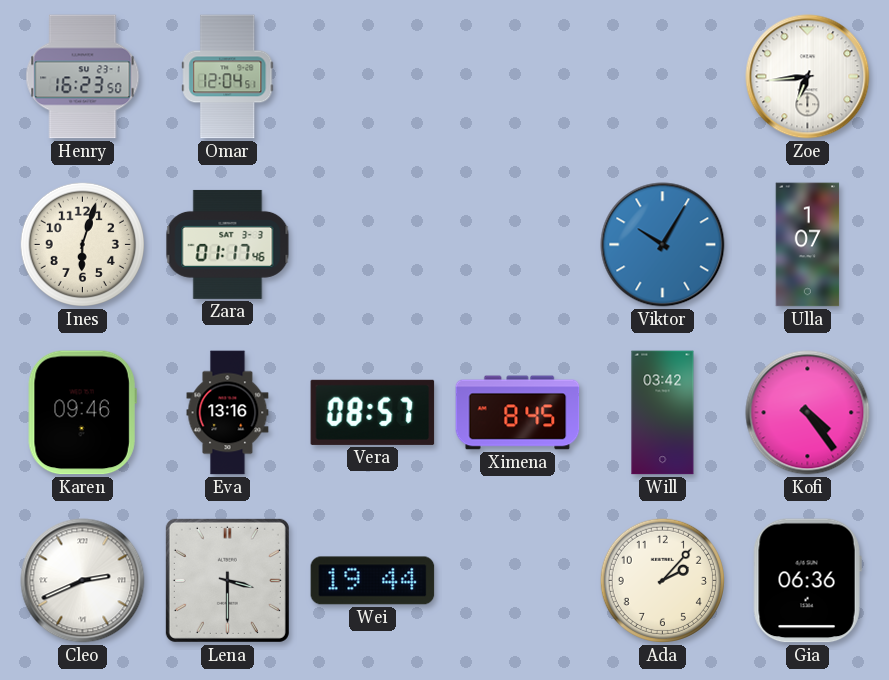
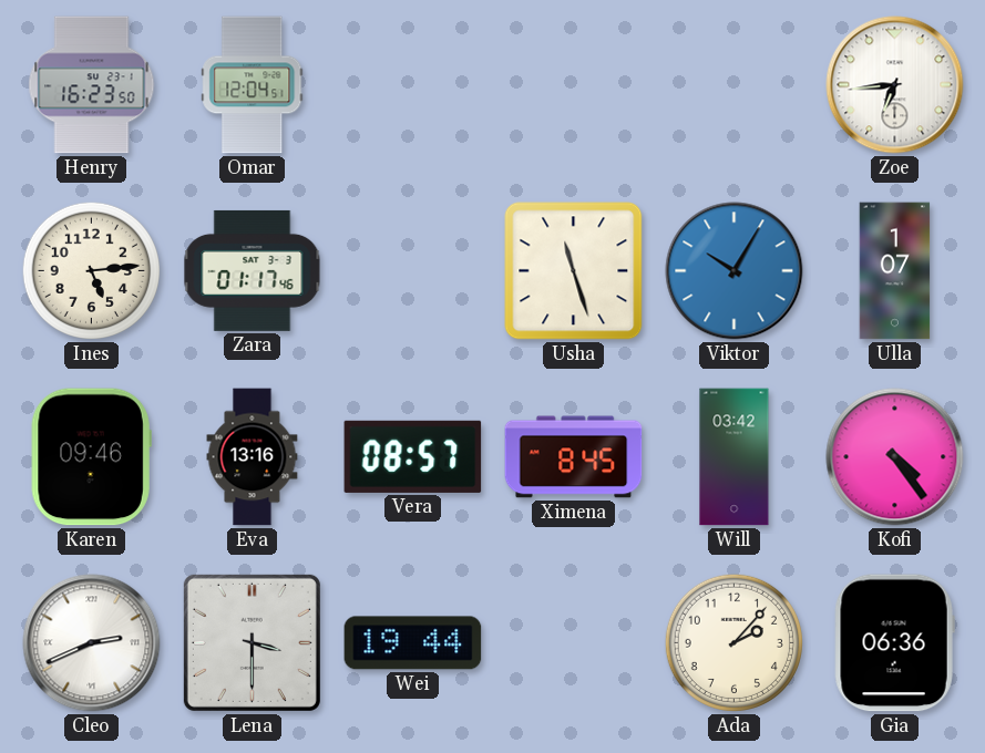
Ines: 6:03 -> 5:14 (91, 270)
Usha: none -> 11:27 (574, 271)
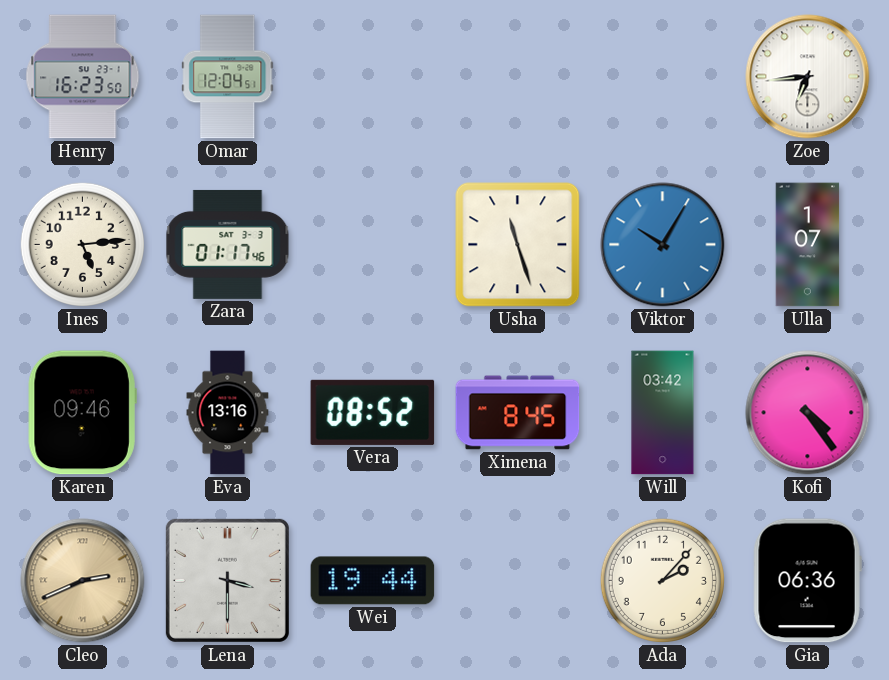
Vera: 08:57 -> 08:52 (373, 412)
Cleo dial: white -> champagne (83, 581)
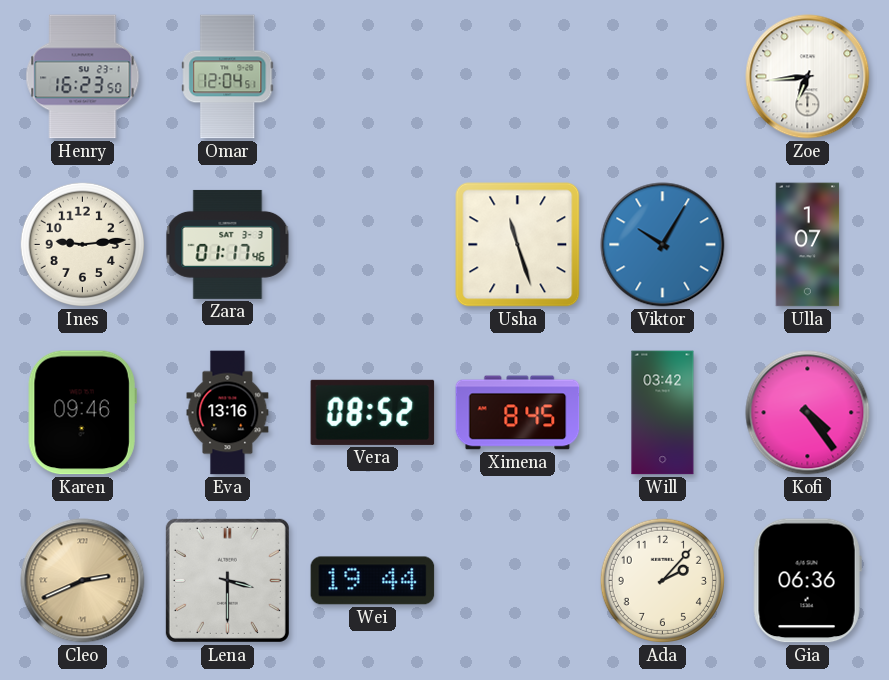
Ines: 5:14 -> 9:14 (82, 244)
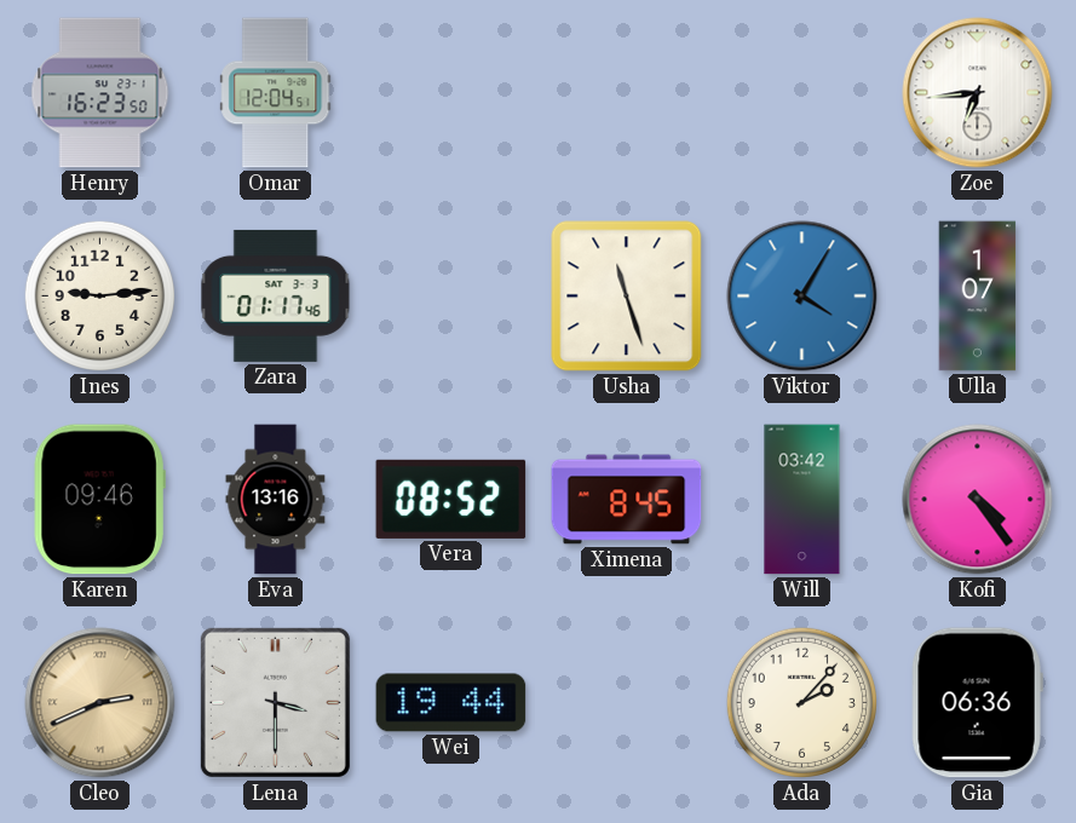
Viktor: 10:05 -> 4:05 (802, 297)
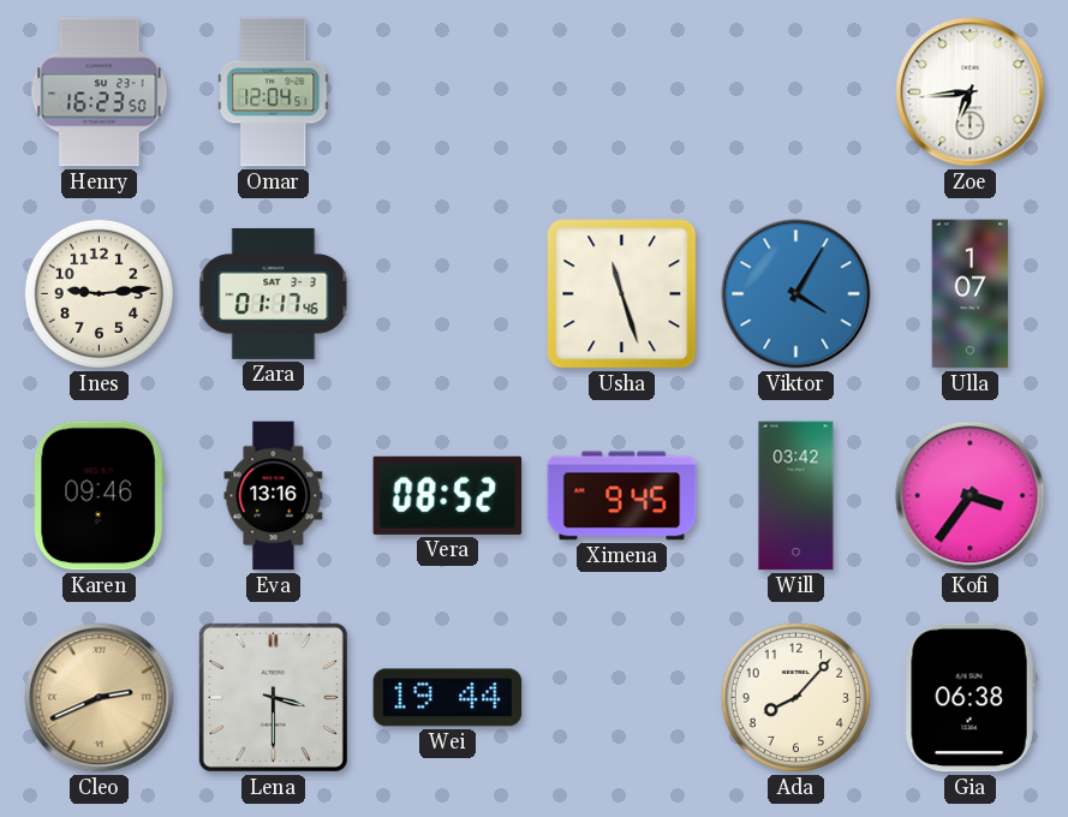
Ximena: 8:45 -> 9:45 (622, 496)
Kofi: 4:24 -> 3:36 (971, 496)
Ada: 2:07 -> 8:07 (795, 697)
Gia: 06:36 -> 06:38 (969, 698)
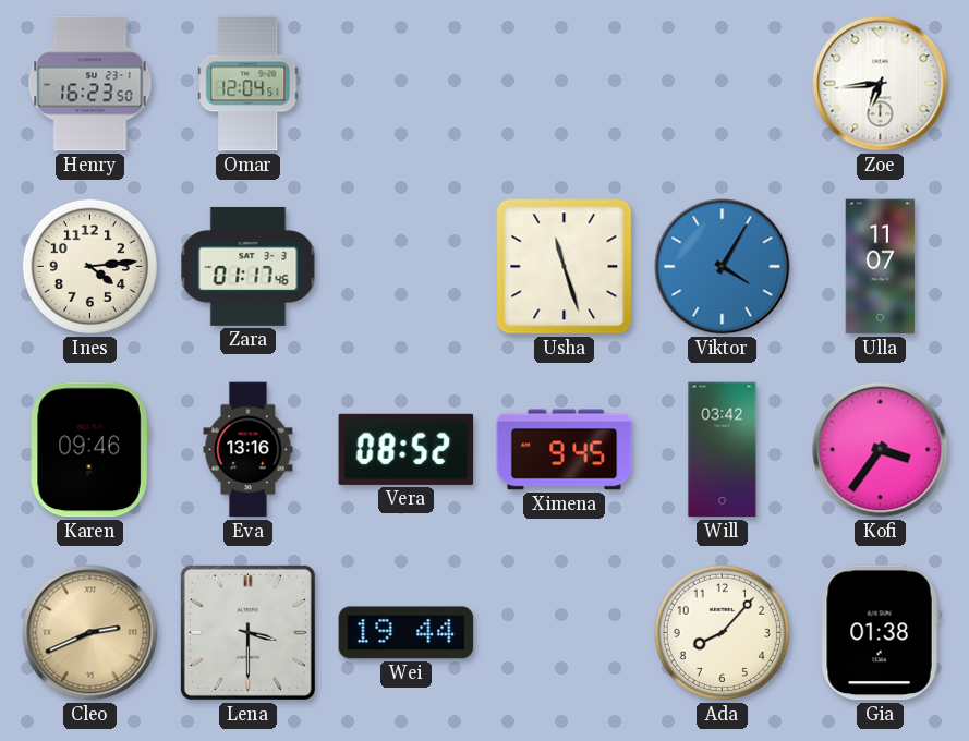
Ines: 9:14 -> 4:14 (89, 266)
Ulla: 1:07 -> 11:07 (881, 267)
Gia: 06:38 -> 01:38 (880, 633)
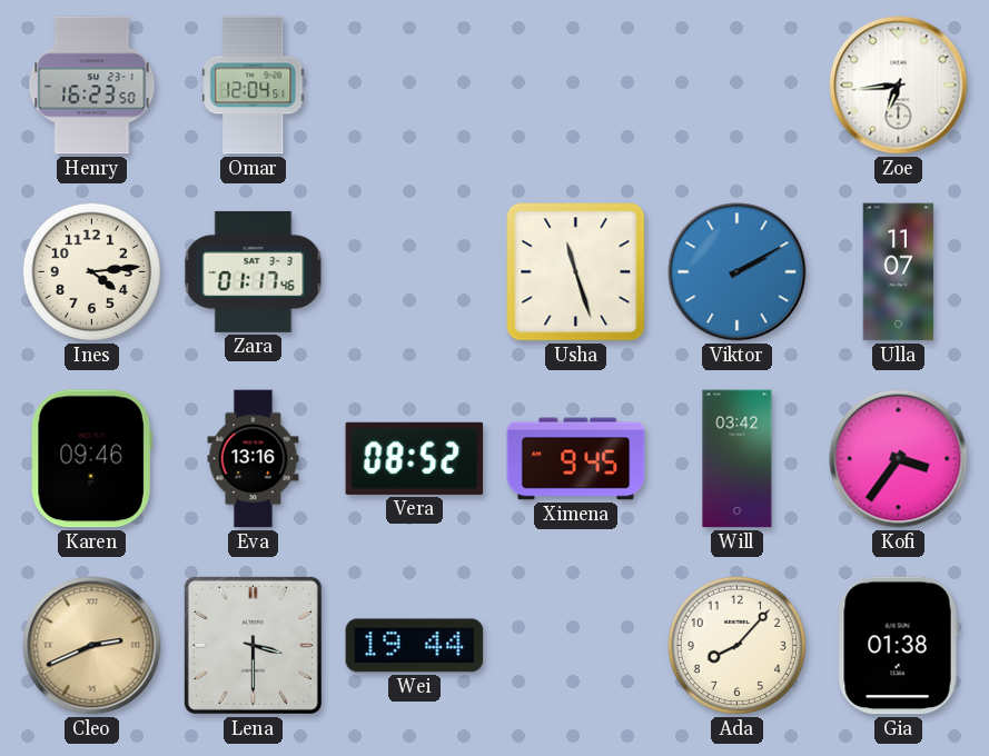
Viktor: 4:05 -> 2:10 (738, 272)
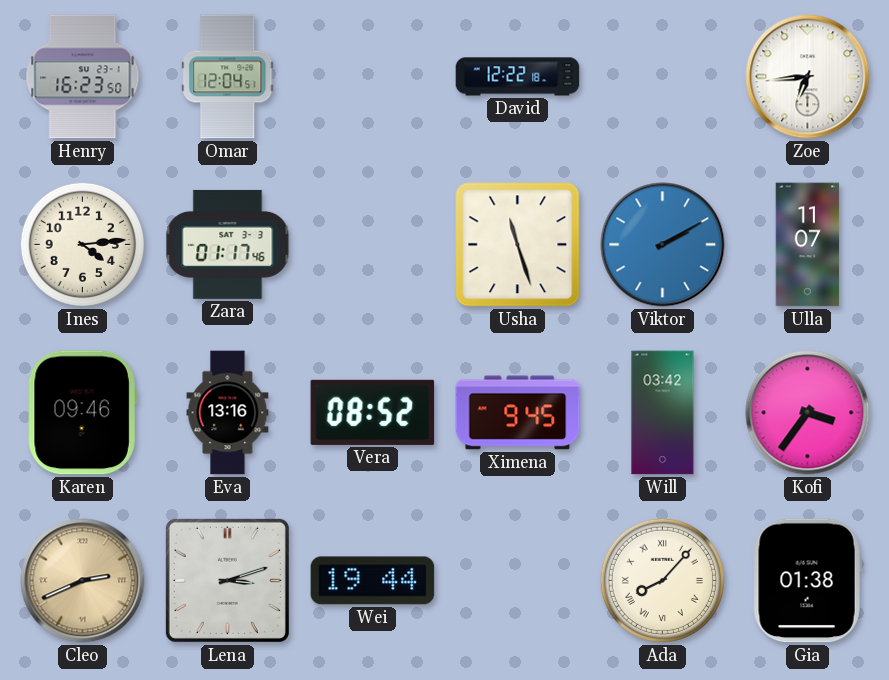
David: none -> 12:22 (518, 77)
Lena: 3:30 -> 3:12 (227, 580)
Ada numerals: Arabic -> Roman (662, 580)
